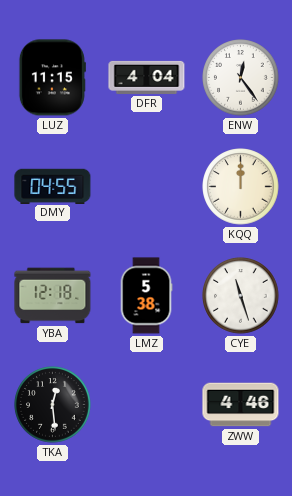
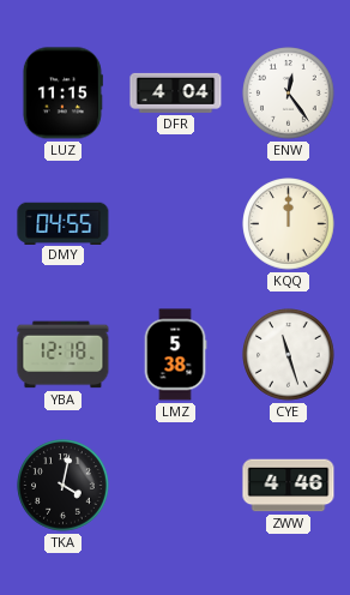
TKA: 12:29 -> 4:02 (64, 486)
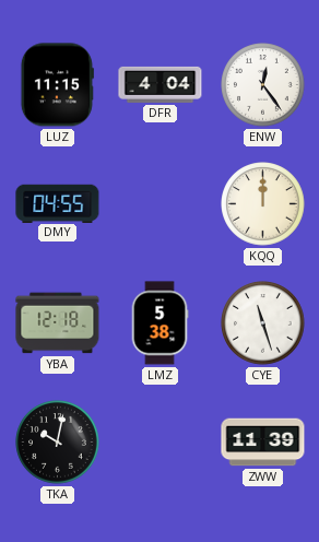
TKA: 4:02 -> 10:02 (58, 443)
ZWW: 4:46 -> 11:39 (263, 443)
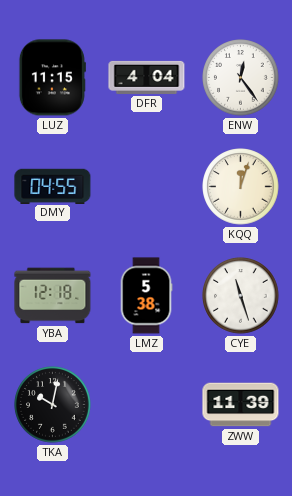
KQQ: 12:00 -> 12:03 (241, 187)
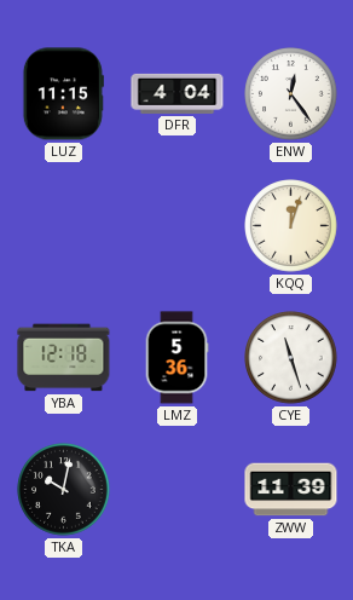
DMY: 04:55 -> none (53, 186)
LMZ: 5:38 -> 5:36 (176, 358)
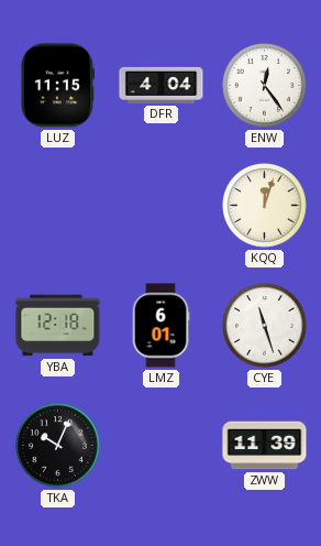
LMZ: 5:36 -> 6:01 (160, 326)
TKA: 10:02 -> 10:04 (58, 446)
